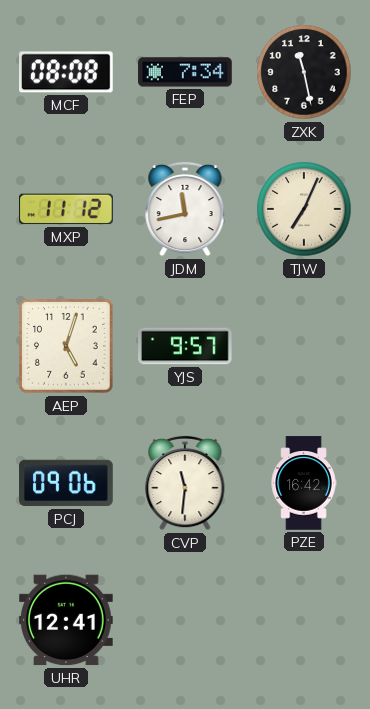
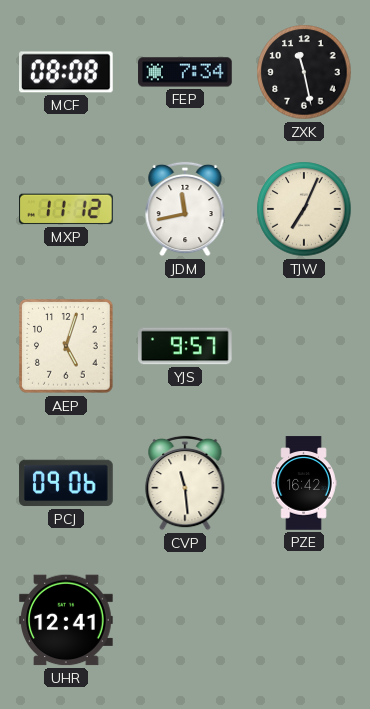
CVP: 11:31 -> 11:29 (185, 483)
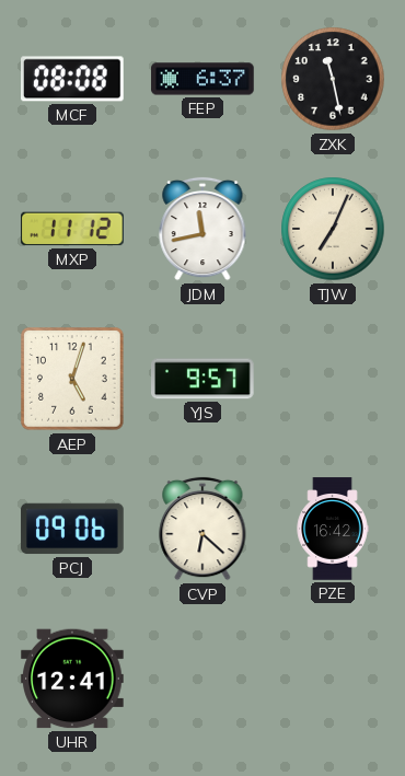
FEP: 7:34 -> 6:37 (202, 79)
CVP: 11:29 -> 6:22 (202, 529)
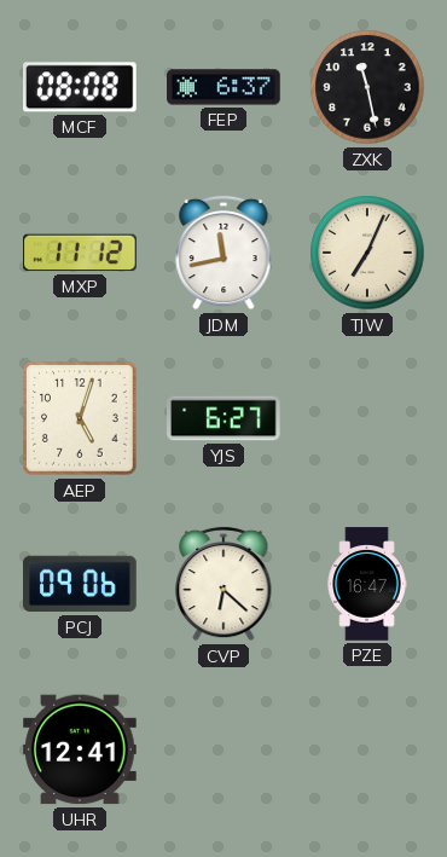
YJS: 9:57 -> 6:27 (225, 418)
PZE: 16:42 -> 16:47 (367, 584)
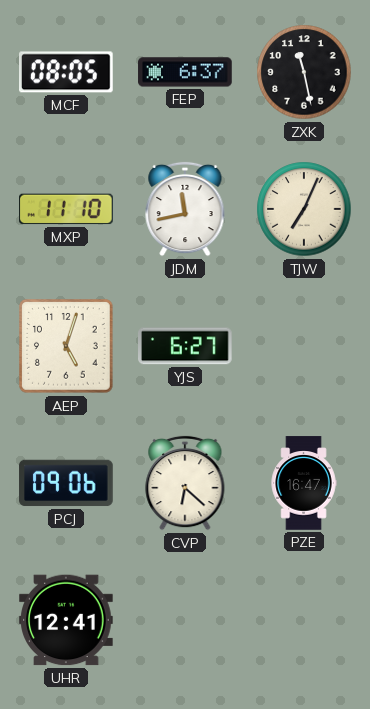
MCF: 08:08 -> 08:05 (67, 72)
MXP: 11:12 -> 11:10 (67, 209)
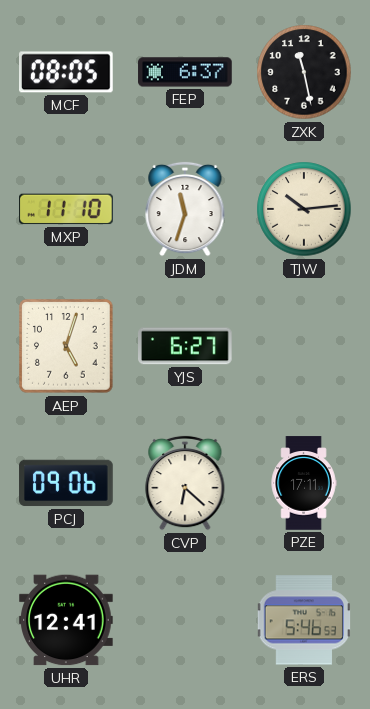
JDM: 11:43 -> 11:33 (185, 209)
TJW: 7:04 -> 10:14 (304, 209)
PZE: 16:47 -> 17:11 (304, 483)
ERS: none -> 5:46 (303, 620)
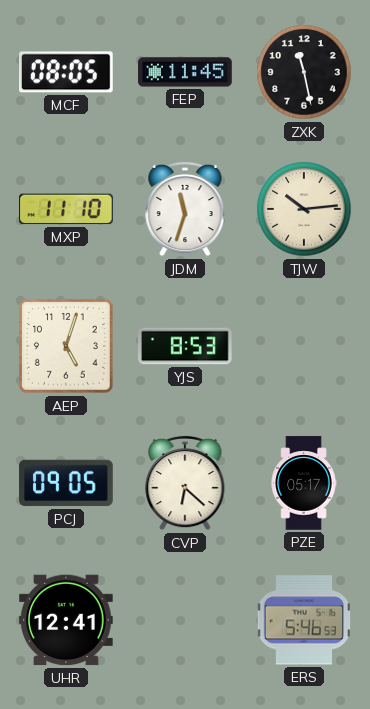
FEP: 6:37 -> 11:45 (185, 72)
YJS: 6:27 -> 8:53 (186, 346)
PCJ: 09:06 -> 09:05 (66, 483)
PZE: 17:11 -> 05:17 (304, 483)
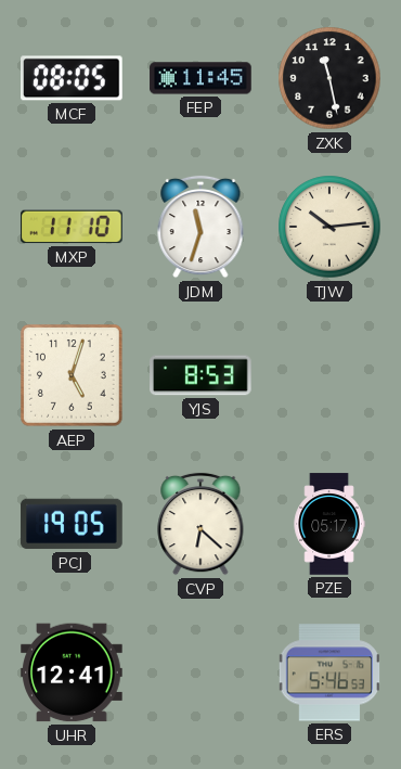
PCJ: 09:05 -> 19:05 (72, 524)
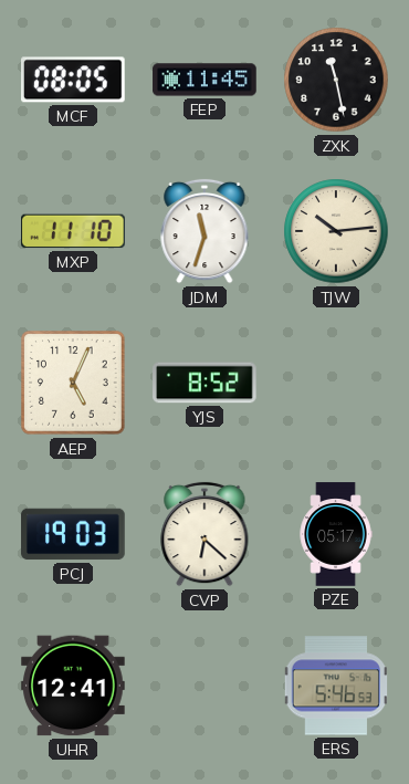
AEP: 5:03 -> 5:04 (73, 383)
YJS: 8:53 -> 8:52 (206, 383)
PCJ: 19:05 -> 19:03 (73, 534)
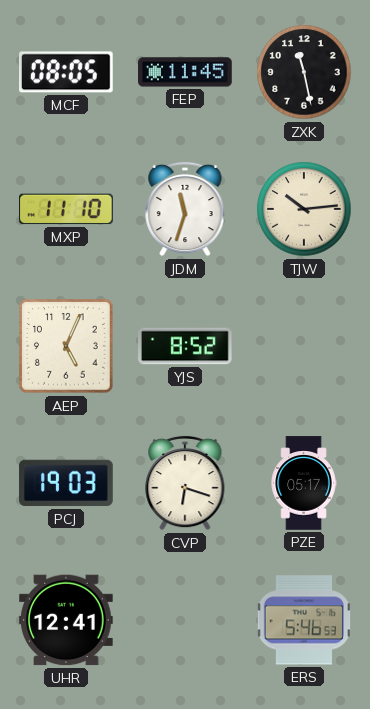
CVP: 6:22 -> 6:18 (185, 483)
